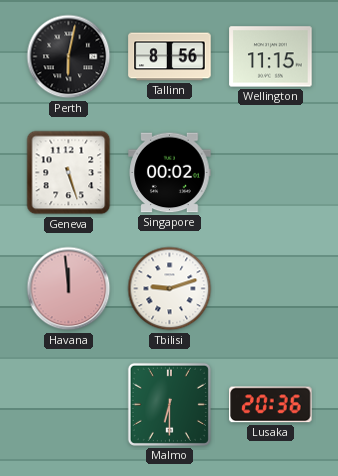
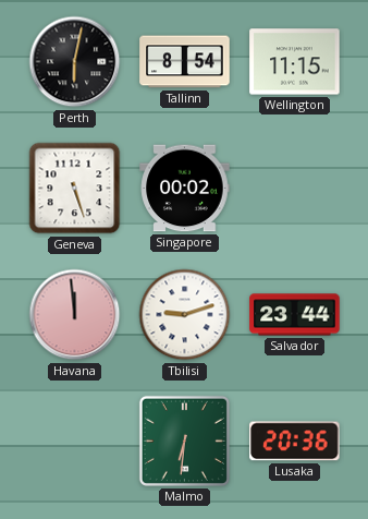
Tallinn: 8:56 -> 8:54 (185, 62)
Salvador: none -> 23:44 (295, 315)
Malmo: 6:30 -> 6:31 (184, 440)
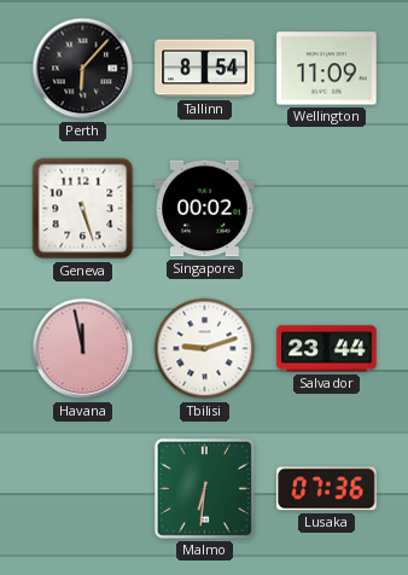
Perth: 6:02 -> 6:07 (83, 69)
Wellington: 11:15 -> 11:09 (327, 69)
Havana: 11:59 -> 11:58 (83, 349)
Lusaka: 20:36 -> 07:36 (327, 489)
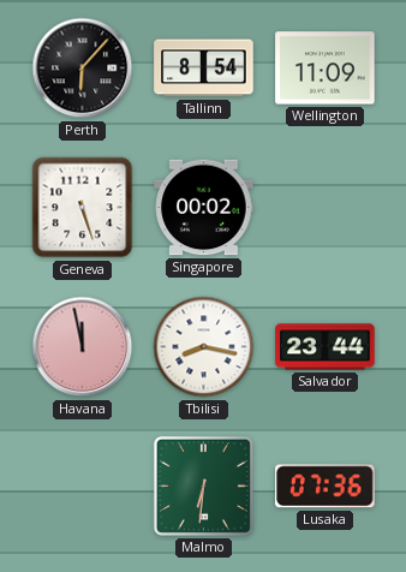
Tbilisi: 9:12 -> 8:17 (204, 347)
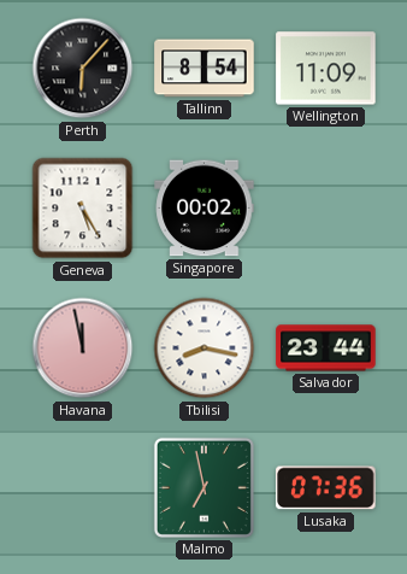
Geneva: 5:27 -> 5:25 (83, 209)
Malmo: 6:31 -> 6:58 (203, 487)
